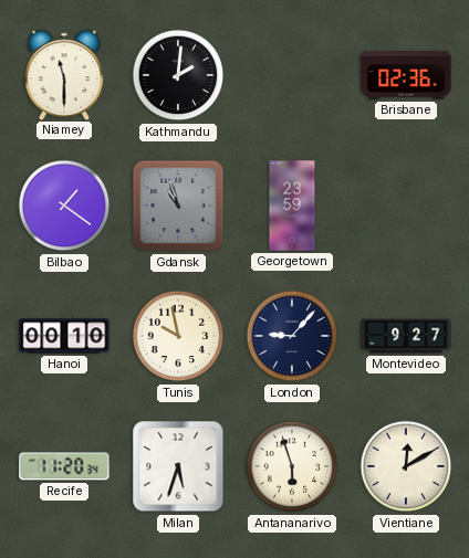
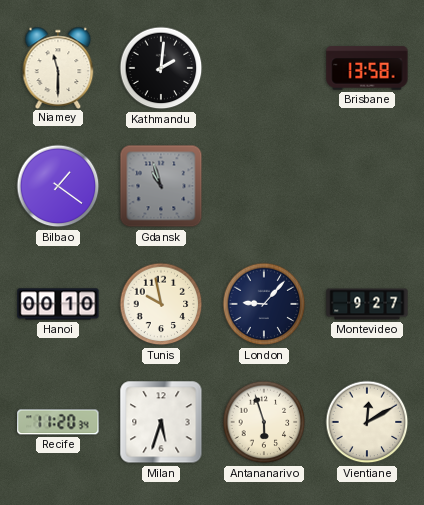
Brisbane: 02:36 -> 13:58 (367, 68)
Georgetown: 23:59 -> none (292, 206)
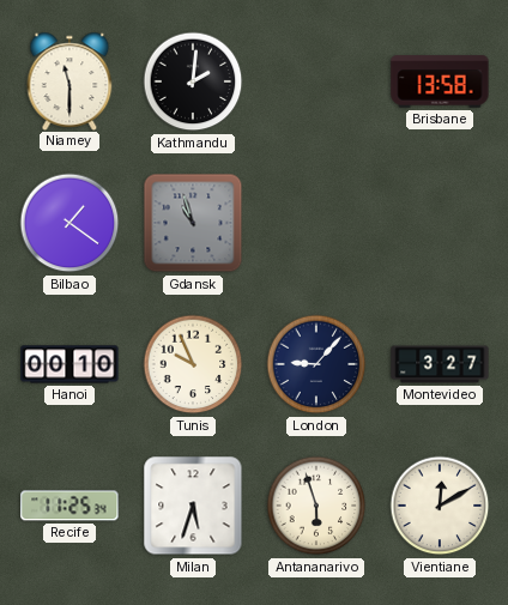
Tunis: 9:58 -> 9:56 (193, 364)
Montevideo: 9:27 -> 3:27 (440, 364)
Recife: 11:20 -> 11:25 (69, 506)
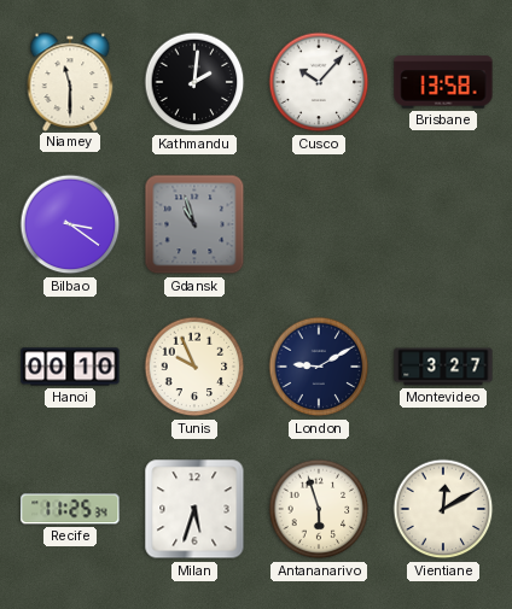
Cusco: none -> 10:07 (319, 82)
Bilbao: 1:21 -> 3:21 (70, 224)
London: 9:07 -> 9:10 (319, 367)
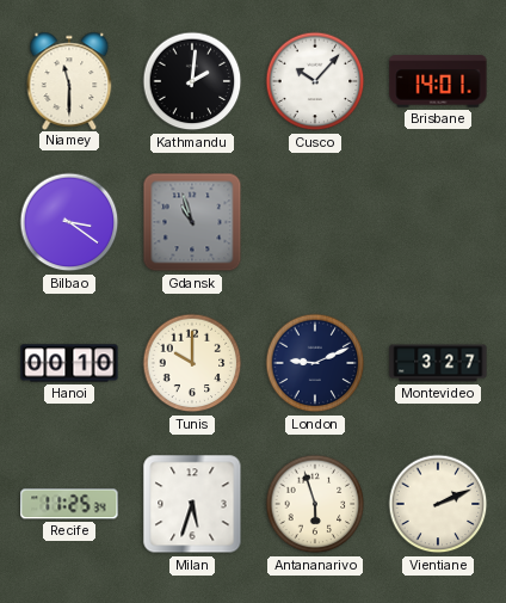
Brisbane: 13:58 -> 14:01 (438, 81)
Tunis: 9:56 -> 10:00 (192, 363)
London: 9:10 -> 9:11 (315, 363)
Vientiane: 12:10 -> 2:11 (438, 504)
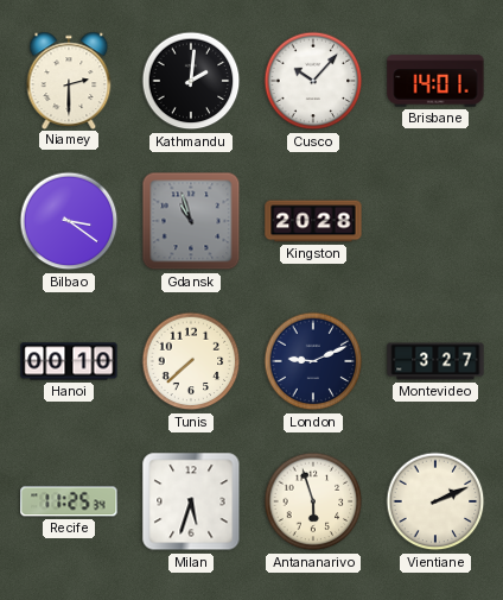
Niamey: 11:30 -> 2:30 (69, 80)
Kingston: none -> 20:28 (313, 221)
Tunis: 10:00 -> 7:38 (191, 361)
